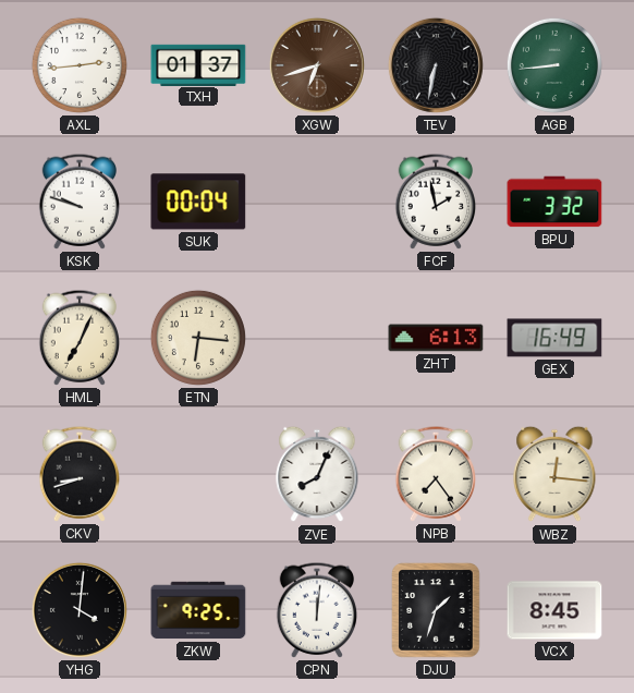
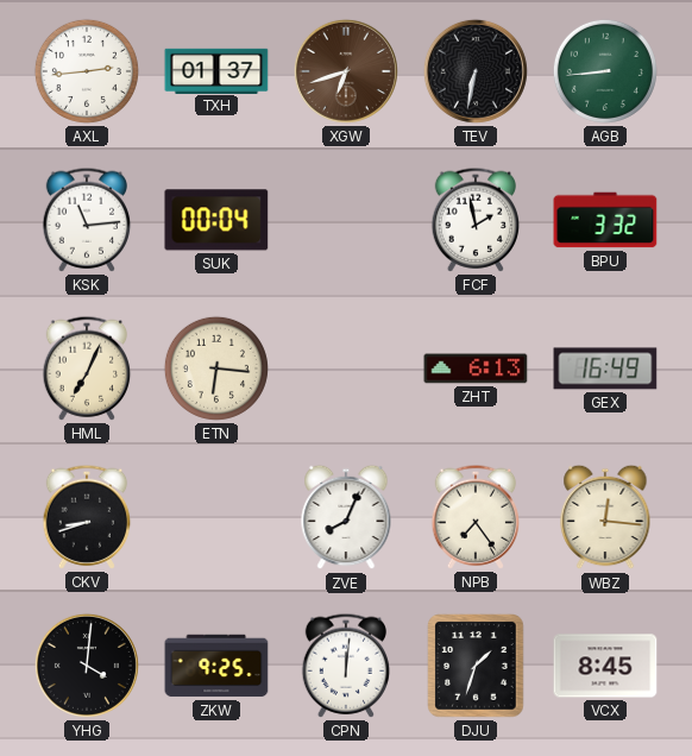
KSK: 9:48 -> 11:14 (87, 220)
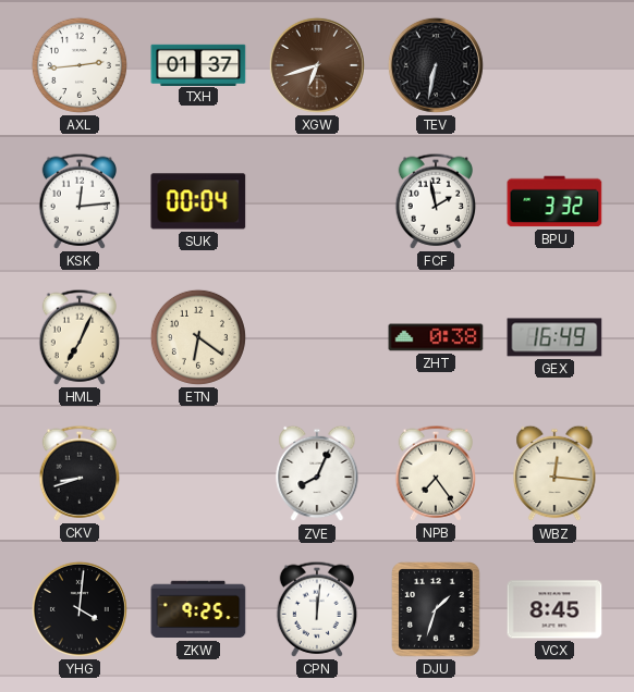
AGB: 8:44 -> none (605, 71)
KSK: 11:14 -> 12:14 (80, 201)
ETN: 6:16 -> 6:21 (198, 337)
ZHT: 6:13 -> 0:38 (436, 337)
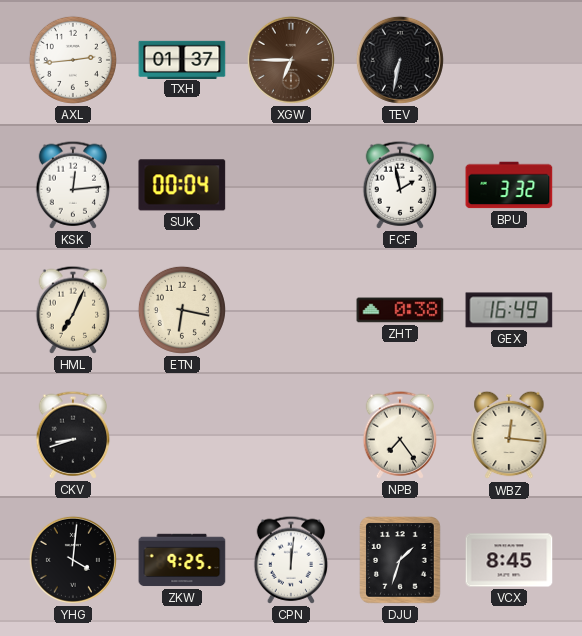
XGW: 6:42 -> 6:45 (291, 60)
ETN: 6:21 -> 6:17 (182, 310)
ZVE: 8:04 -> none (317, 473)
